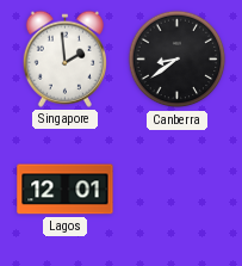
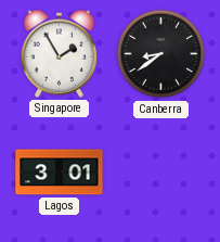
Singapore: 1:59 -> 1:55 (59, 53)
Lagos: 12:01 -> 3:01 (60, 173)
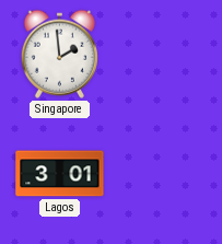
Singapore: 1:55 -> 1:59 (59, 54)
Canberra: 8:39 -> none (161, 54)
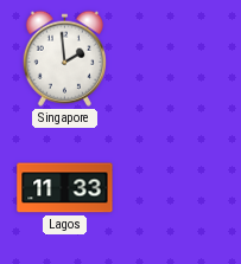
Lagos: 3:01 -> 11:33 (65, 188)
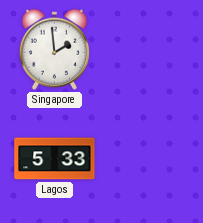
Lagos: 11:33 -> 5:33 (55, 159)
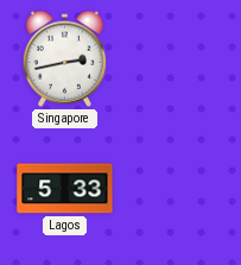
Singapore: 1:59 -> 2:43 (64, 58)
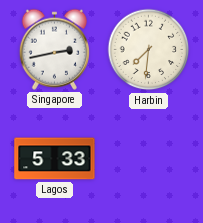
Harbin: none -> 7:31 (149, 50)
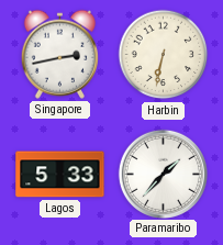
Harbin: 7:31 -> 6:32 (164, 55)
Paramaribo: none -> 1:37 (163, 174)
